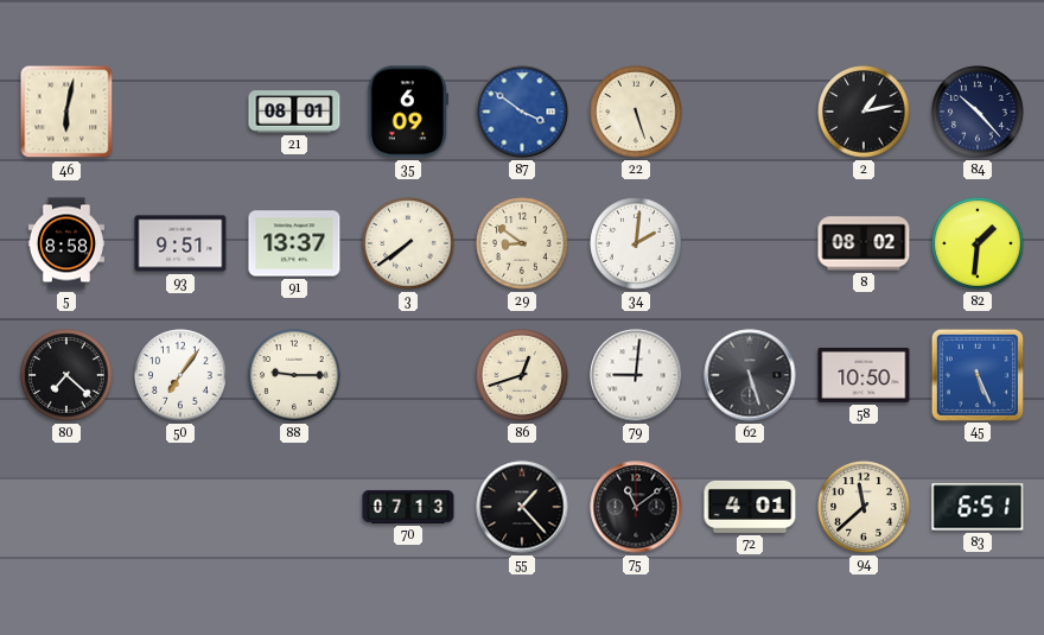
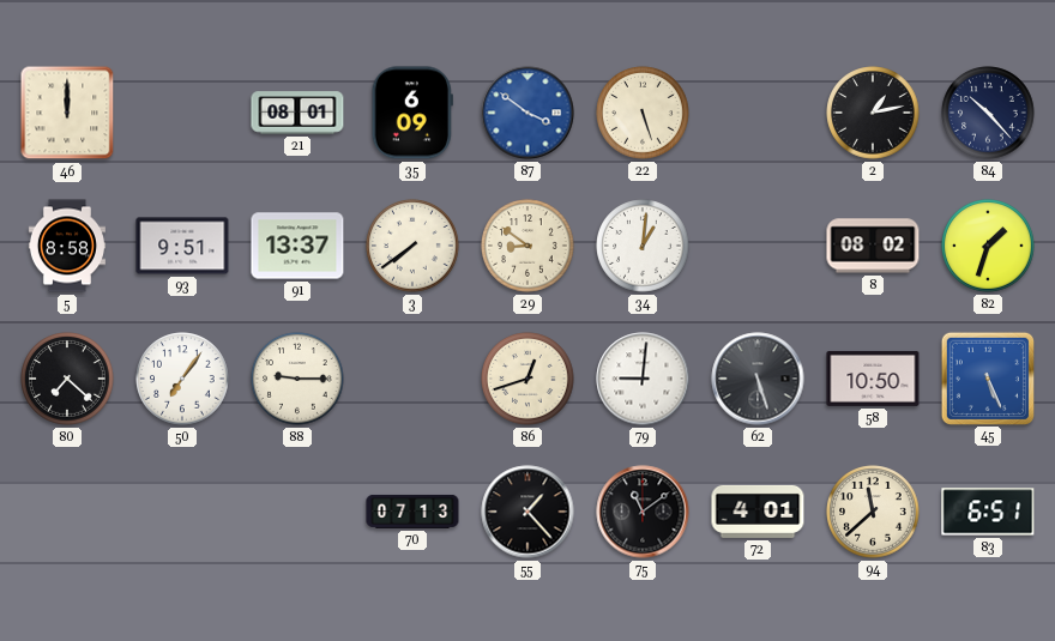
46: 6:02 -> 12:00 (67, 113)
34: 2:01 -> 1:01 (643, 246)
82: 1:31 -> 1:33 (988, 246)
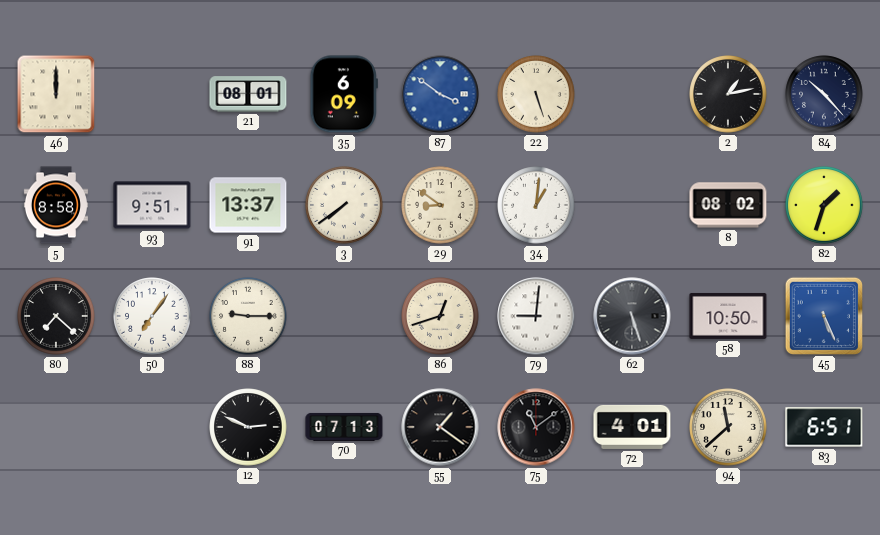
12: none -> 2:49 (248, 427)
55: 1:23 -> 1:21 (440, 427)
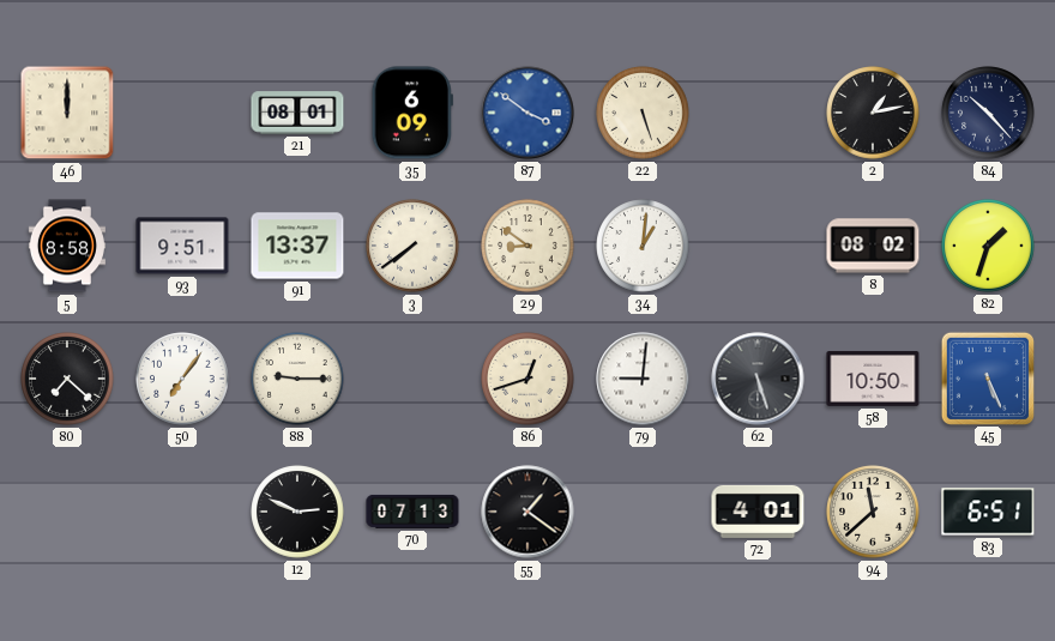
75: 11:09 -> none (536, 427)
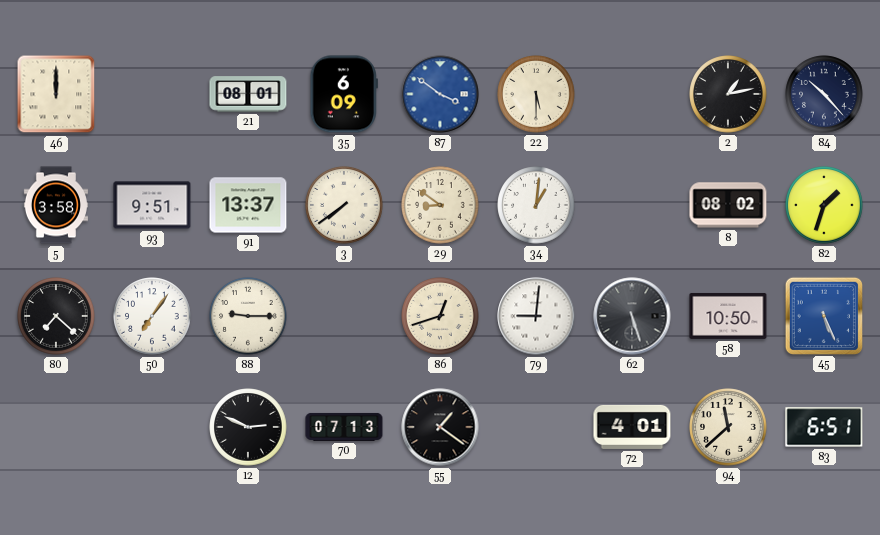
22: 5:27 -> 5:30 (536, 94)
5: 8:58 -> 3:58 (56, 205)
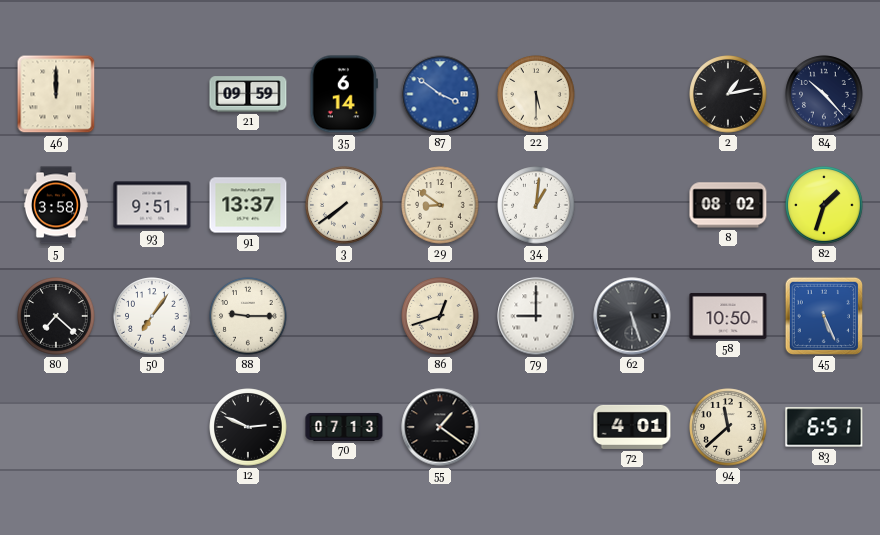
21: 08:01 -> 09:59 (248, 94)
35: 6:09 -> 6:14 (344, 94)
79: 9:01 -> 9:00 (536, 316)
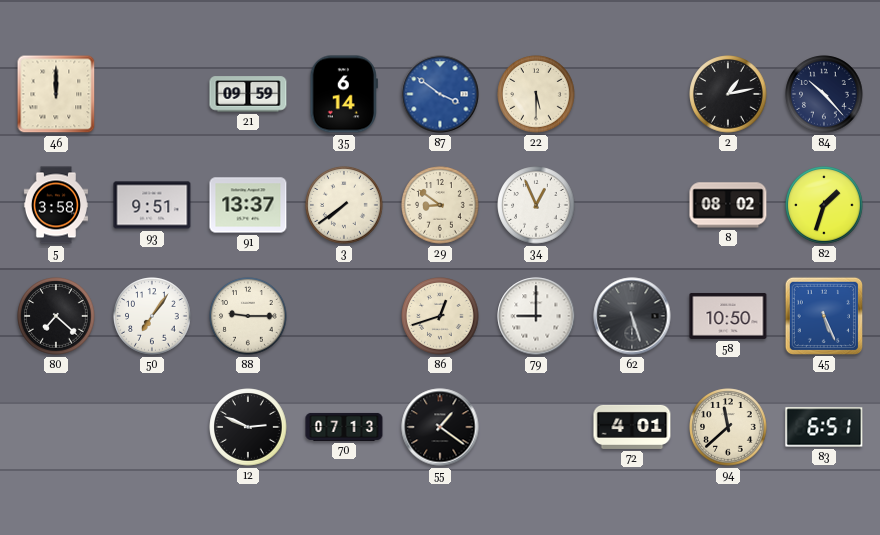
34: 1:01 -> 12:56 (536, 205)
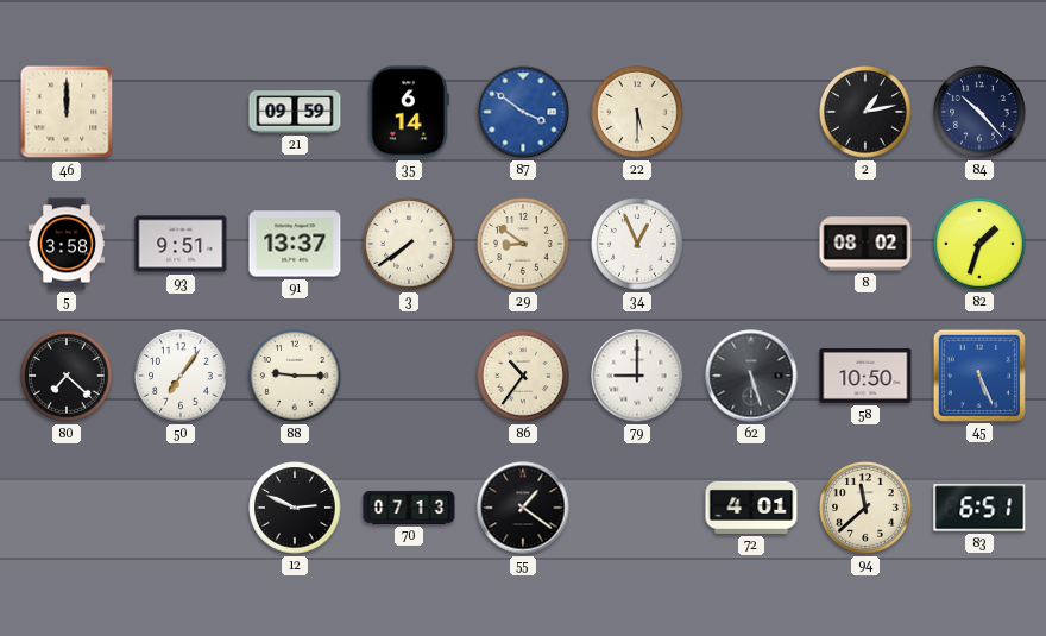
86: 12:42 -> 10:36 (523, 376)
